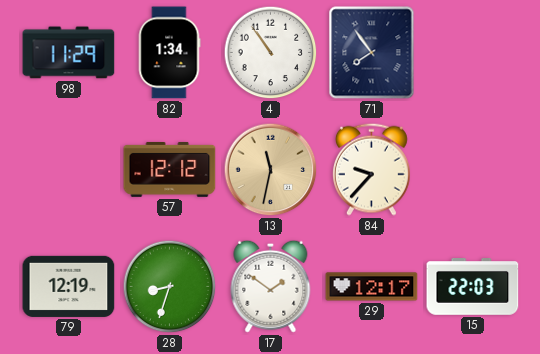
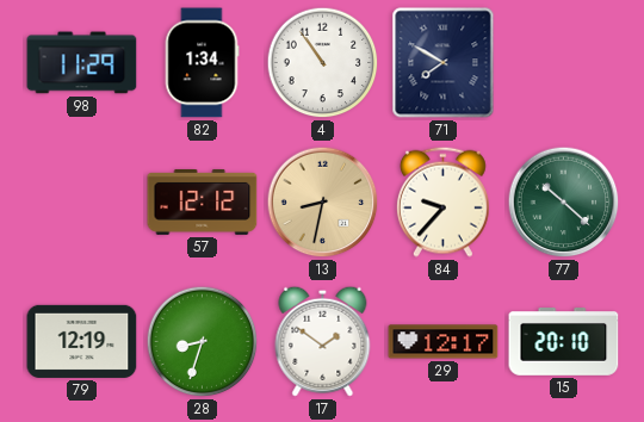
71: 7:54 -> 7:50 (444, 63)
13: 11:32 -> 8:32 (323, 203)
77: none -> 10:22 (564, 203)
15: 22:03 -> 20:10 (564, 342)
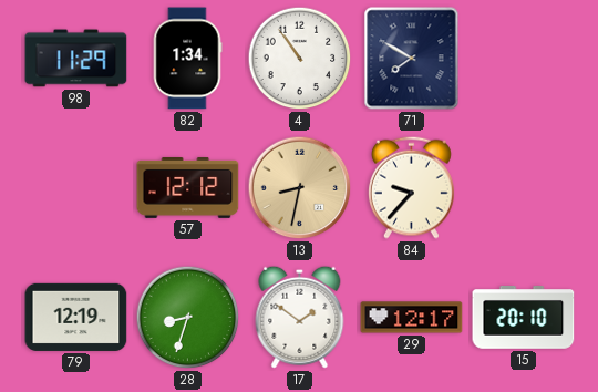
77: 10:22 -> none (564, 203)
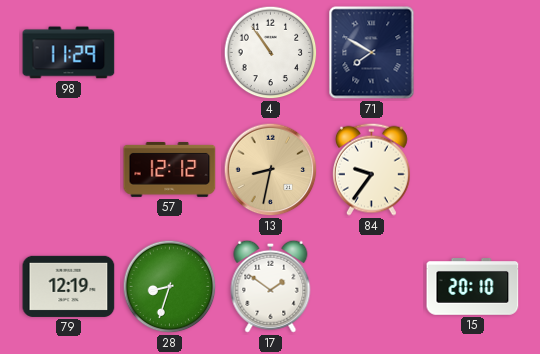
82: 1:34 -> none (187, 59)
84: 9:37 -> 9:36 (371, 169)
29: 12:17 -> none (412, 318)
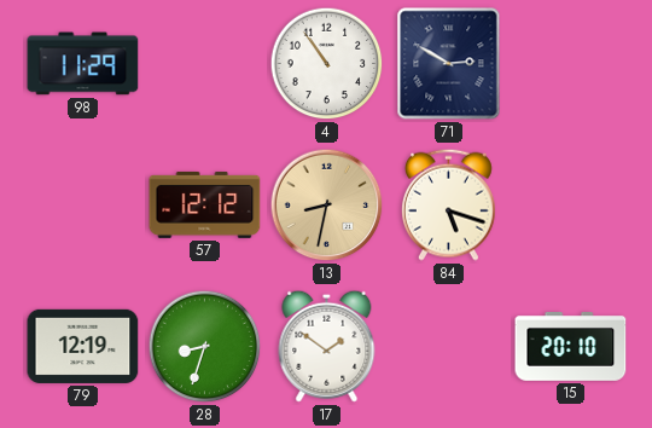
71: 7:50 -> 2:50 (449, 64)
84: 9:36 -> 5:18 (448, 204)
